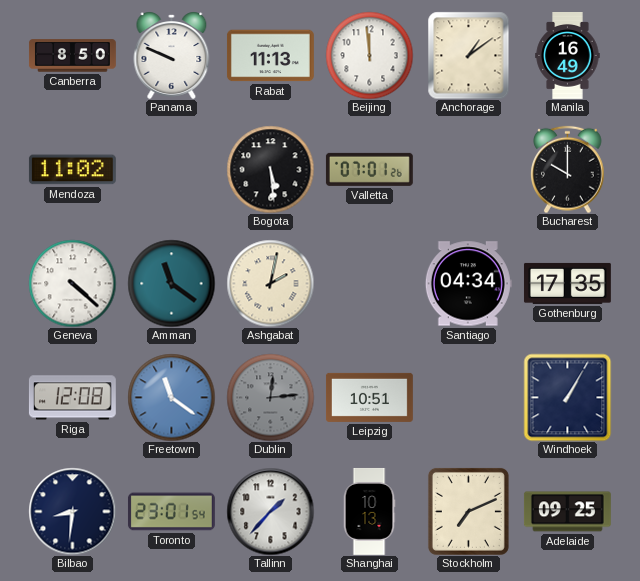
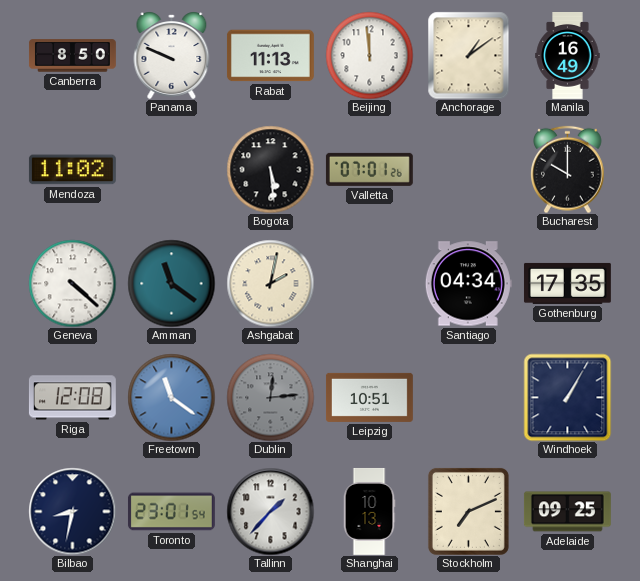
Bilbao: 8:31 -> 8:32 (72, 511)
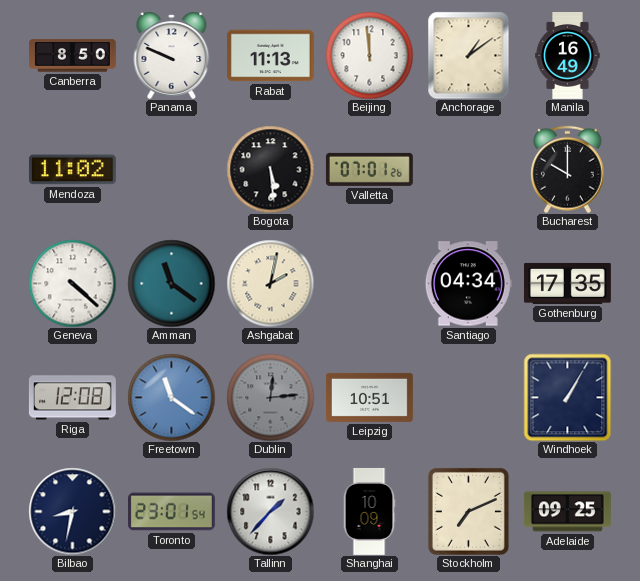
Shanghai: 10:13 -> 10:09 (369, 511)
